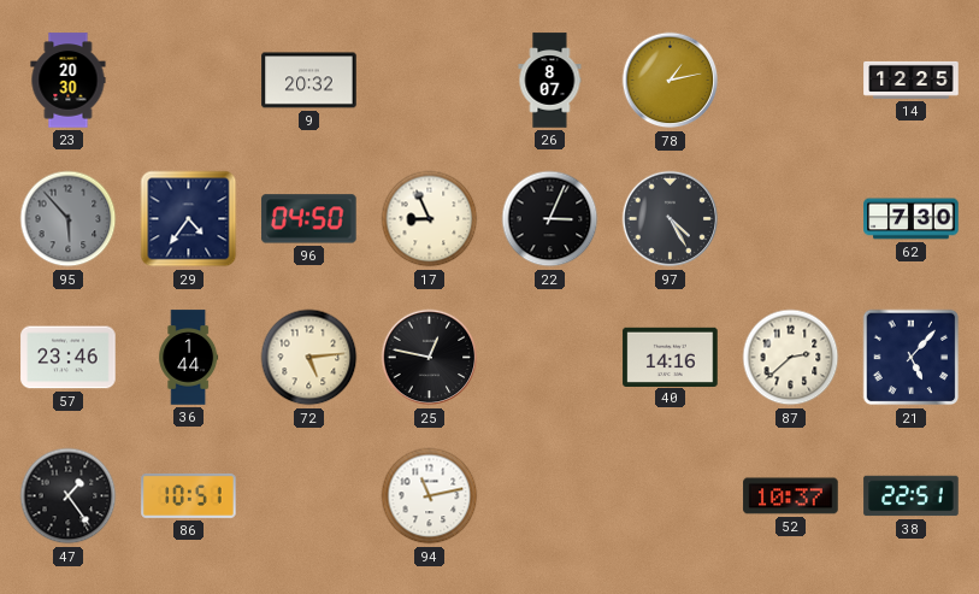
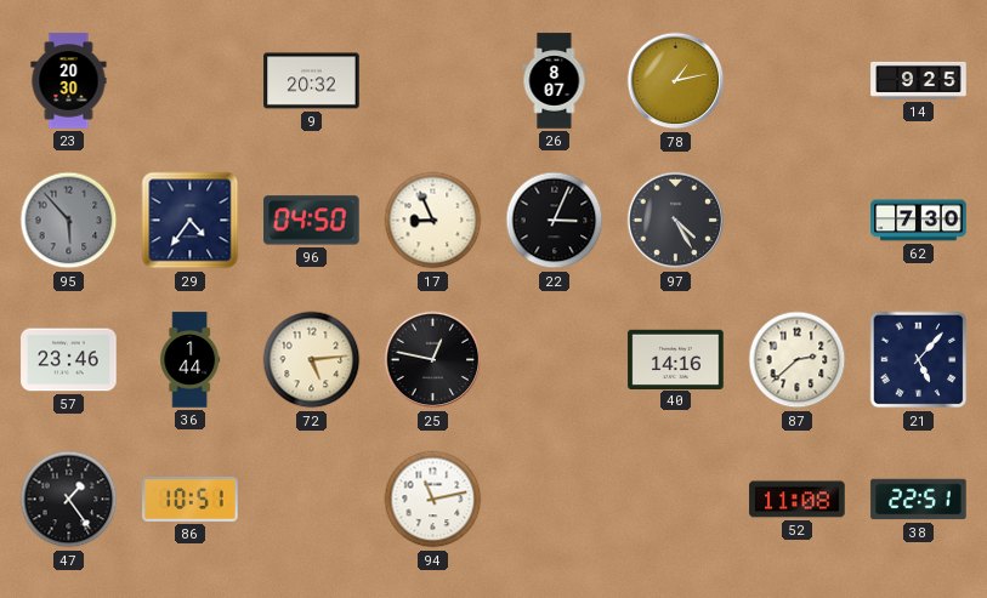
14: 12:25 -> 9:25 (919, 80)
52: 10:37 -> 11:08 (798, 500)
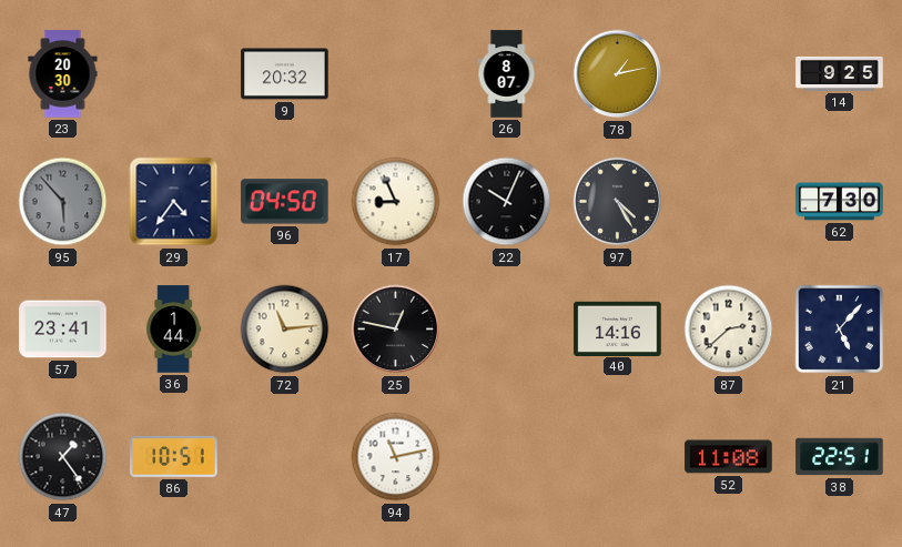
22: 3:04 -> 10:04 (507, 202)
57: 23:46 -> 23:41 (63, 330)
72: 5:14 -> 11:14 (285, 330)
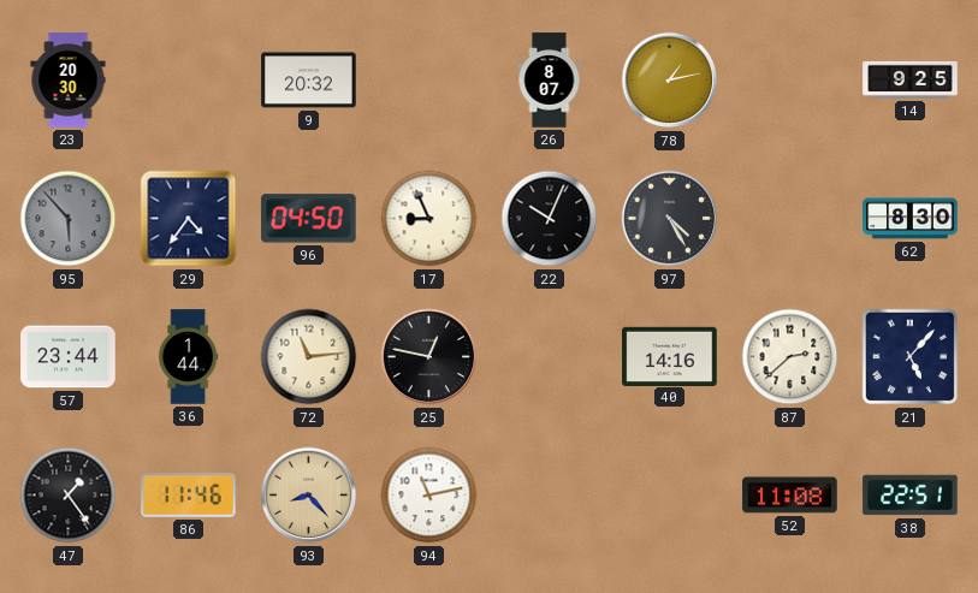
62: 7:30 -> 8:30 (911, 219)
57: 23:41 -> 23:44 (69, 357)
86: 10:51 -> 11:46 (189, 494)
93: none -> 8:23 (309, 496)
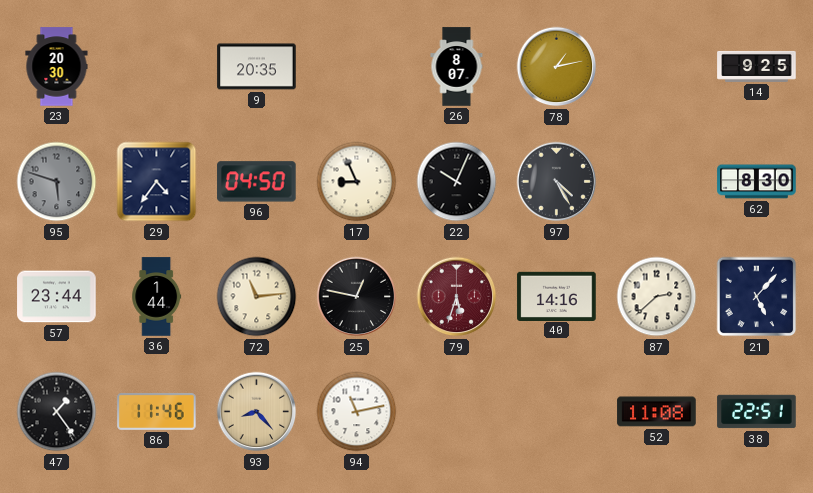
9: 20:32 -> 20:35 (257, 67)
95: 5:53 -> 5:48 (57, 182)
79: none -> 5:33 (457, 297)
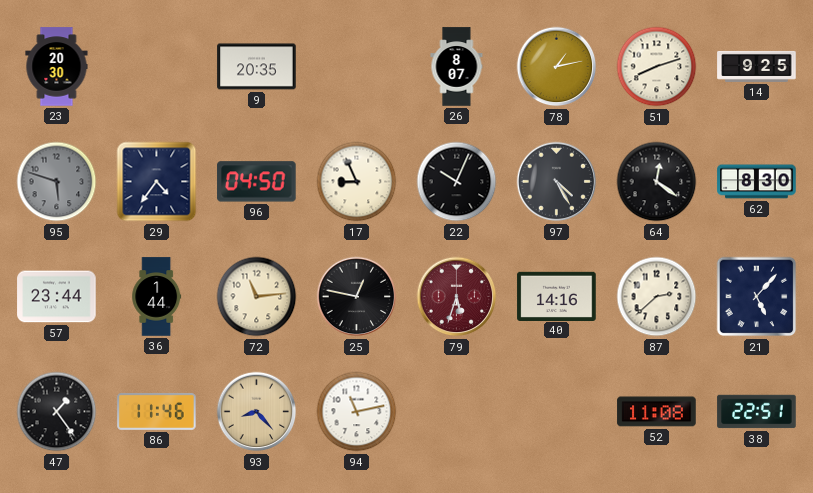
51: none -> 8:12 (657, 67)
64: none -> 12:21 (657, 182)
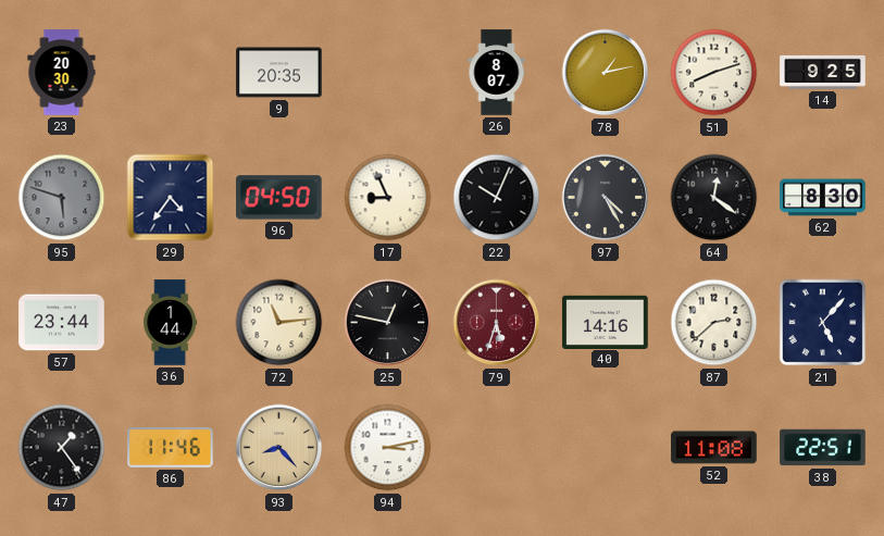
94: 11:13 -> 3:13 (388, 448)
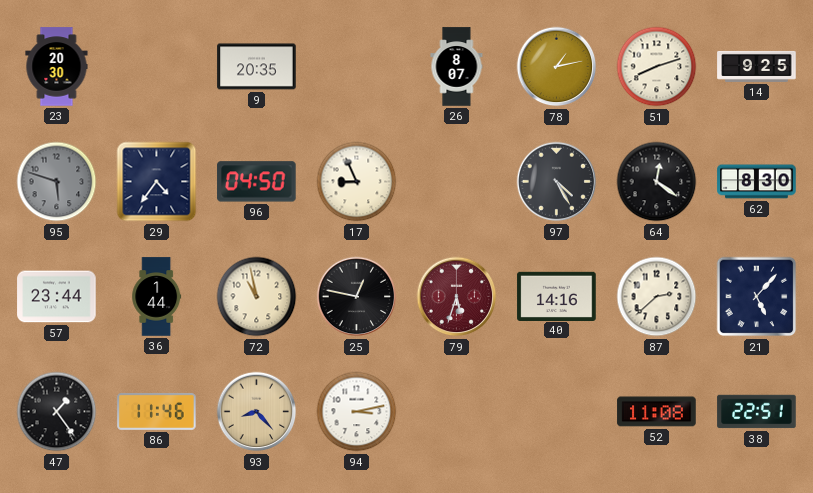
22: 10:04 -> none (497, 198)
72: 11:14 -> 10:58 (257, 297)
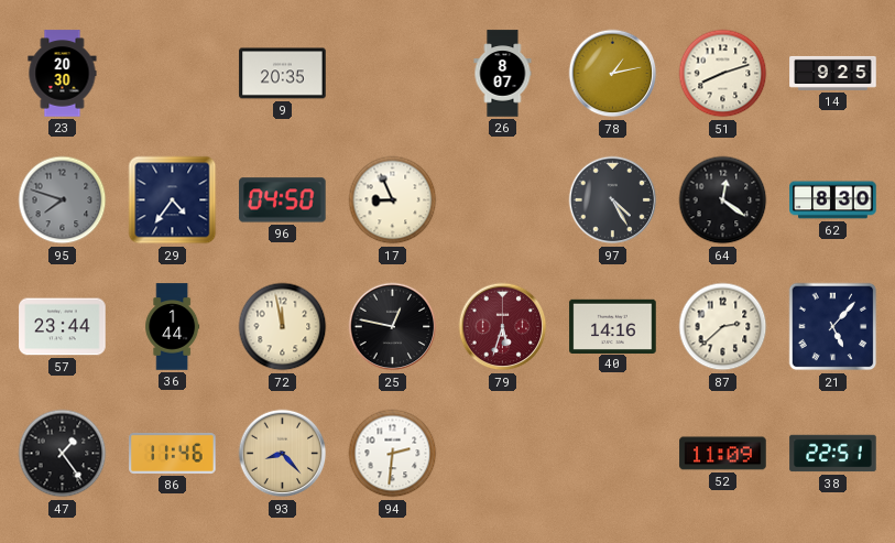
95: 5:48 -> 7:48 (63, 200)
72: 10:58 -> 11:58 (283, 327)
94: 3:13 -> 2:31 (393, 454)
52: 11:08 -> 11:09 (723, 454)
